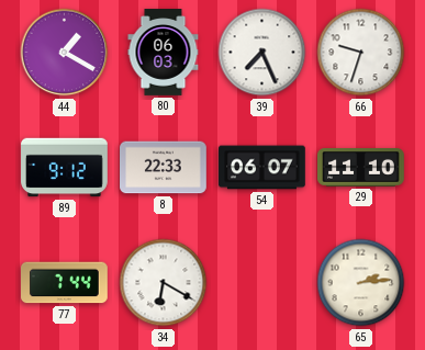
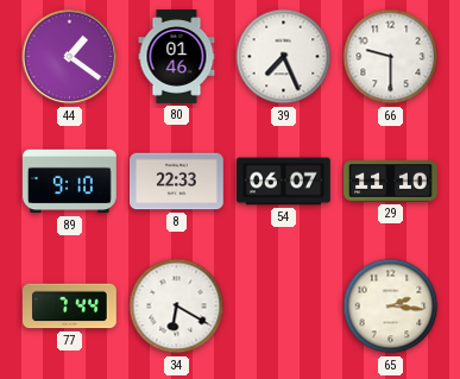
44: 1:20 -> 1:21 (70, 57)
80: 06:03 -> 01:46 (177, 57)
66: 9:33 -> 9:30 (391, 57)
89: 9:12 -> 9:10 (70, 182)
65: 2:14 -> 2:16 (391, 307)
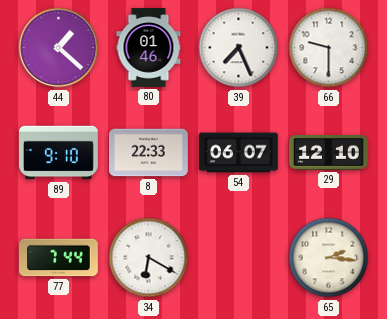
44: 1:21 -> 1:22 (59, 48)
29: 11:10 -> 12:10 (329, 153)
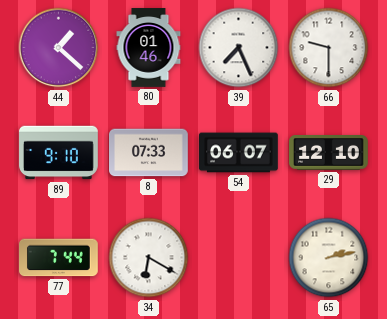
8: 22:33 -> 07:33 (149, 153)
65: 2:16 -> 2:13 (329, 258)
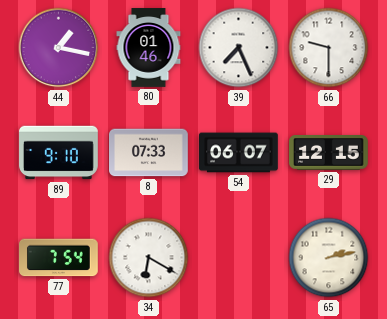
44: 1:22 -> 1:17 (59, 48)
29: 12:10 -> 12:15 (329, 153)
77: 7:44 -> 7:54 (59, 258)
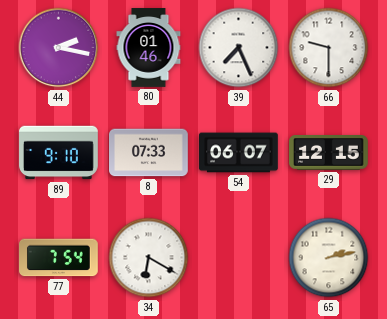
44: 1:17 -> 2:17 (59, 48)
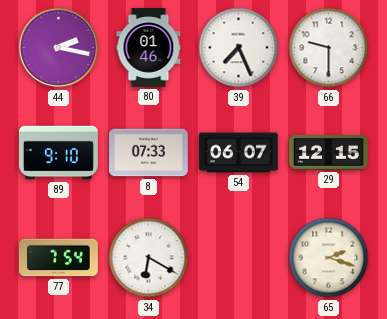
65: 2:13 -> 2:18 (329, 258)
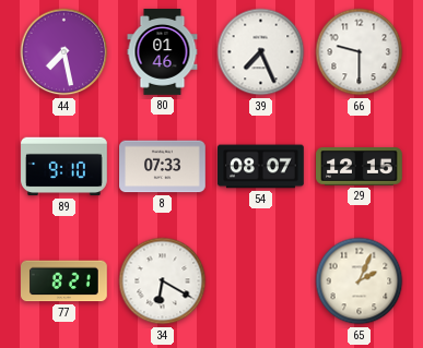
44: 2:17 -> 7:28 (64, 52)
54: 06:07 -> 08:07 (261, 167)
77: 7:54 -> 8:21 (64, 281)
65: 2:18 -> 2:04 (360, 281)
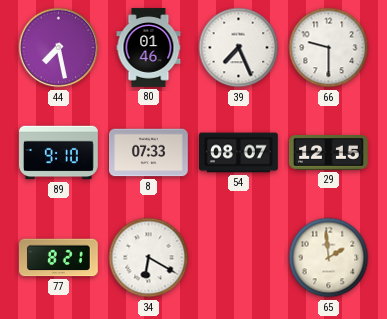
65: 2:04 -> 1:59 (329, 258)
